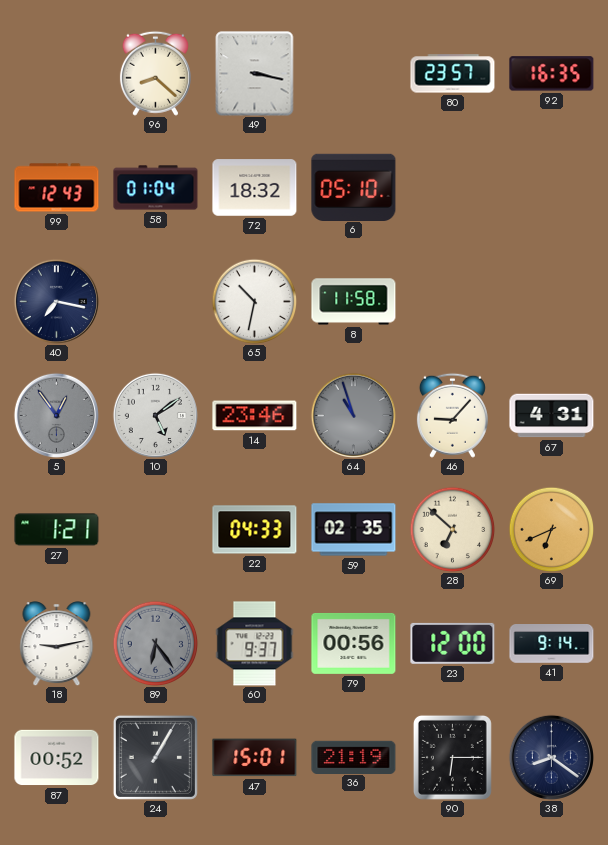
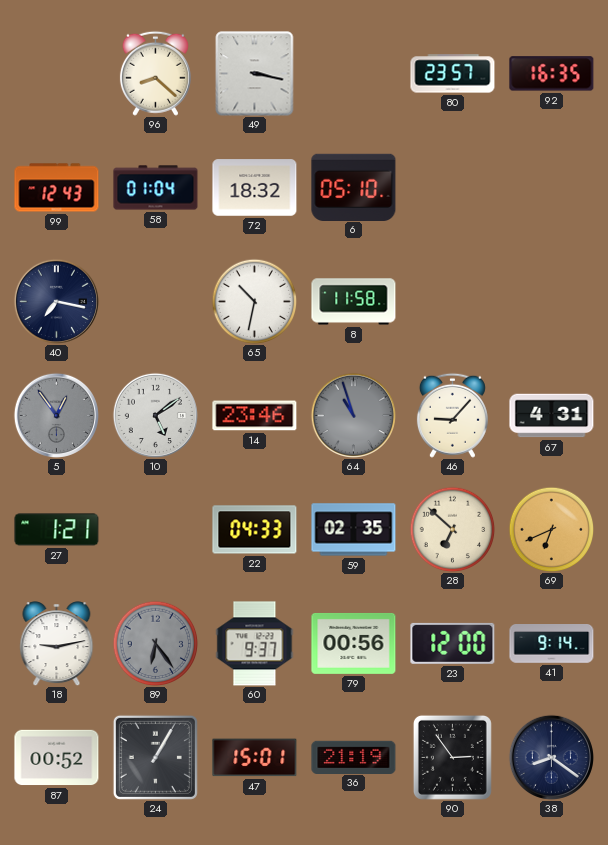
90: 6:15 -> 2:54 (452, 757)
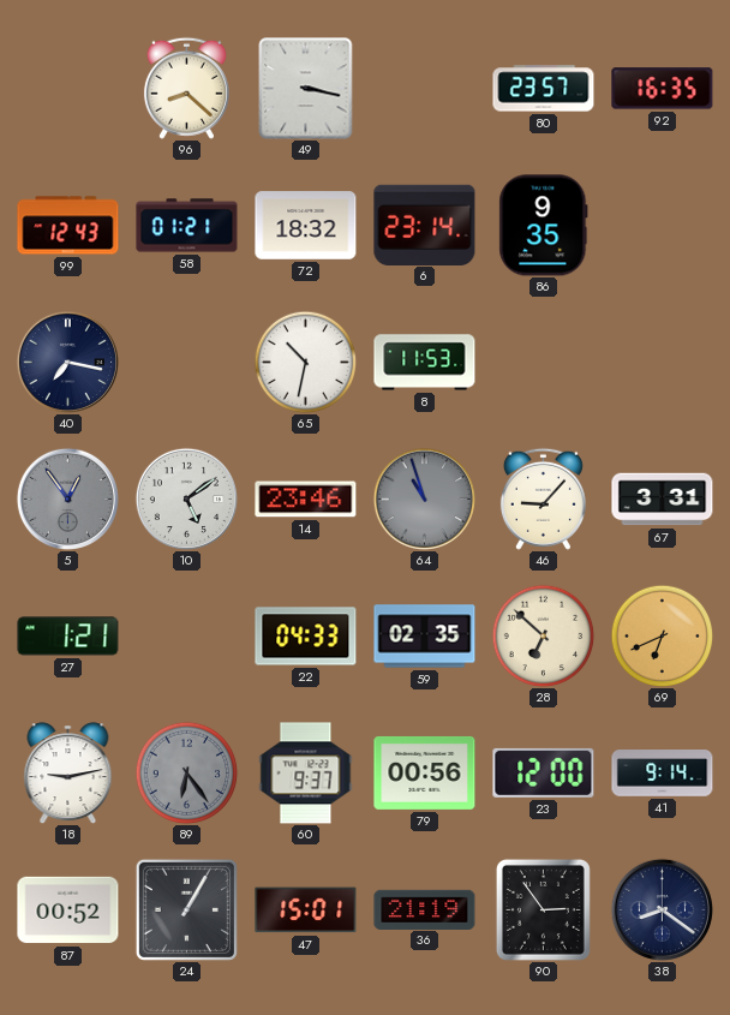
58: 01:04 -> 01:21 (187, 226)
6: 05:10 -> 23:14 (425, 225)
86: none -> 9:35 (544, 226)
8: 11:58 -> 11:53 (425, 363)
67: 4:31 -> 3:31 (663, 500)
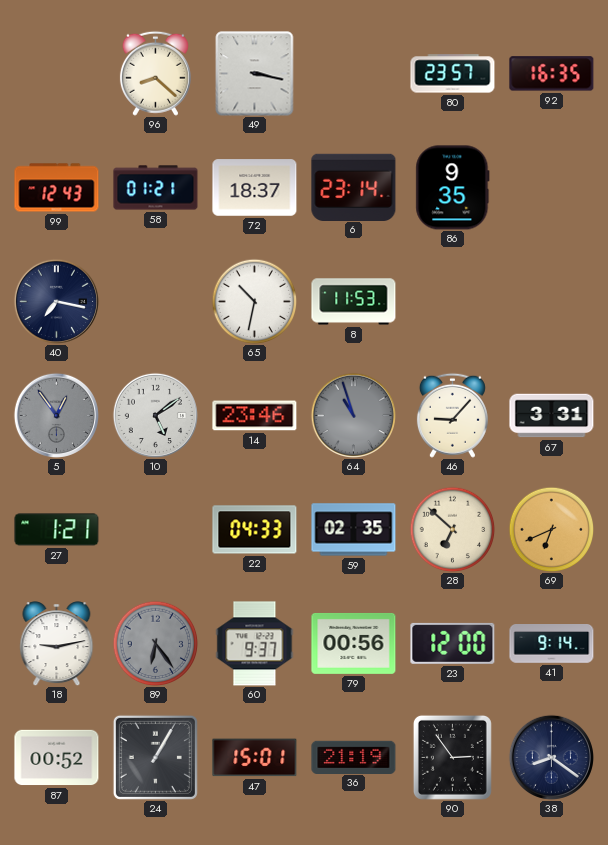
72: 18:32 -> 18:37 (255, 188)
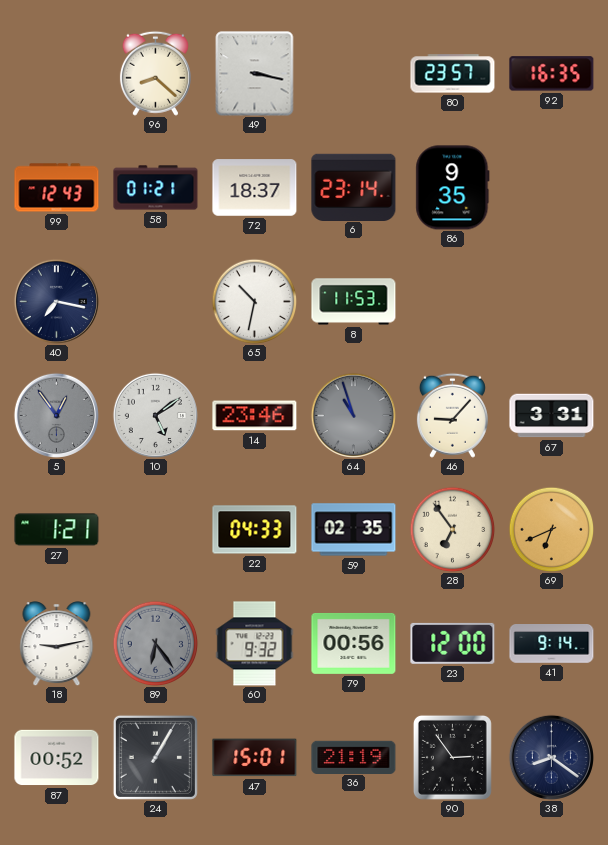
28: 6:52 -> 6:54 (452, 529)
60: 9:37 -> 9:32 (255, 644)
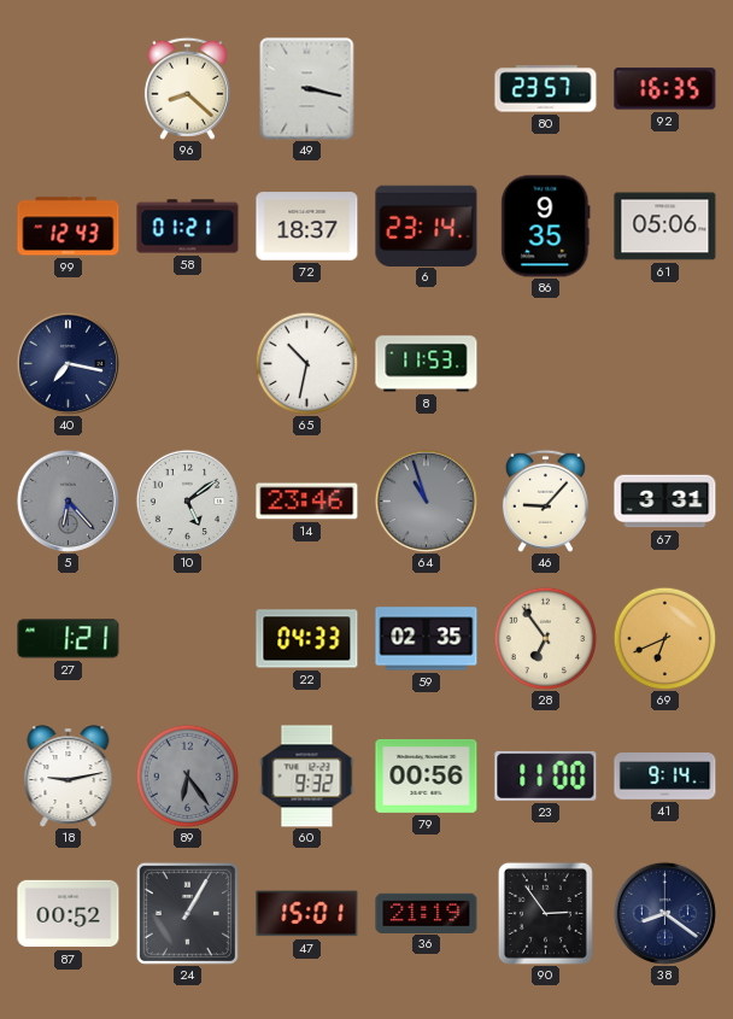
61: none -> 05:06 (665, 227)
5: 12:54 -> 6:23 (68, 500)
23: 12:00 -> 11:00 (546, 775)
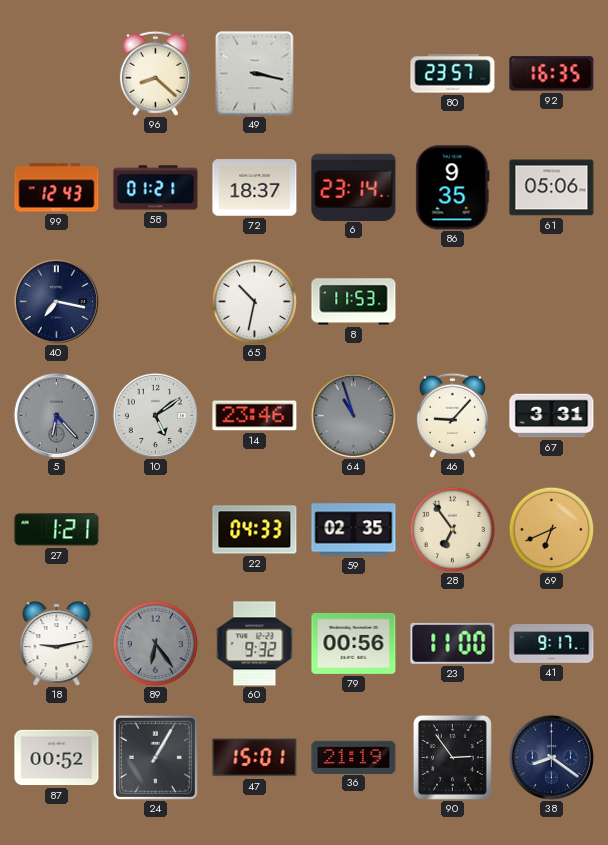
41: 9:14 -> 9:17 (552, 644)
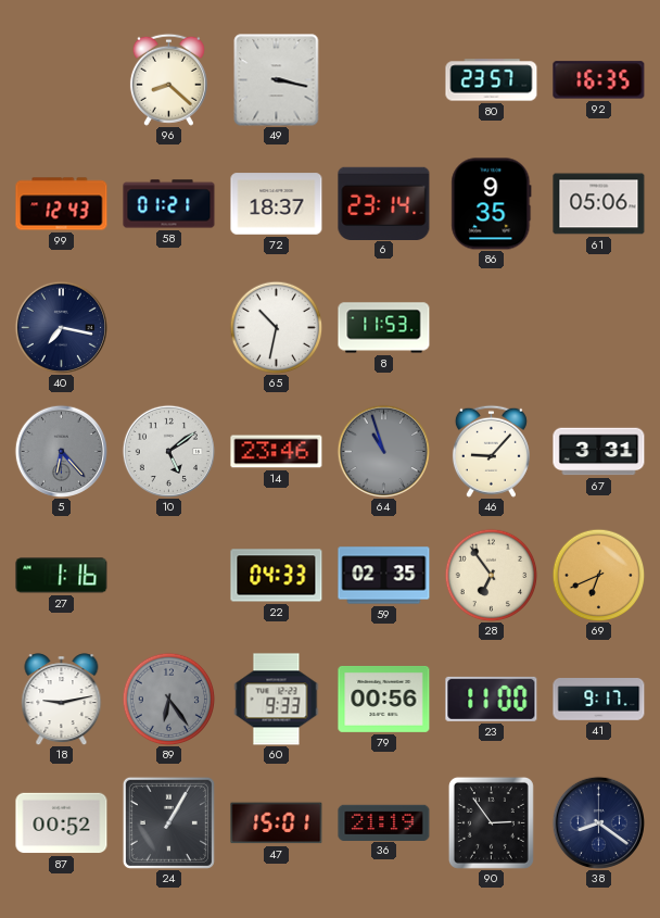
27: 1:21 -> 1:16 (62, 576)
60: 9:32 -> 9:33 (277, 700)
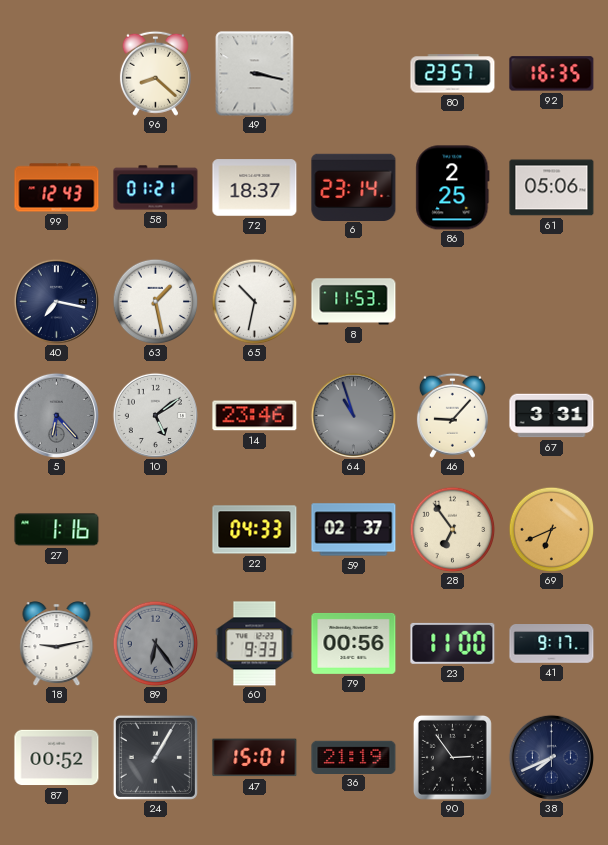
86: 9:35 -> 2:25 (453, 188)
63: none -> 1:28 (155, 301)
59: 02:35 -> 02:37 (354, 530)
38: 8:21 -> 7:41 (551, 757)
